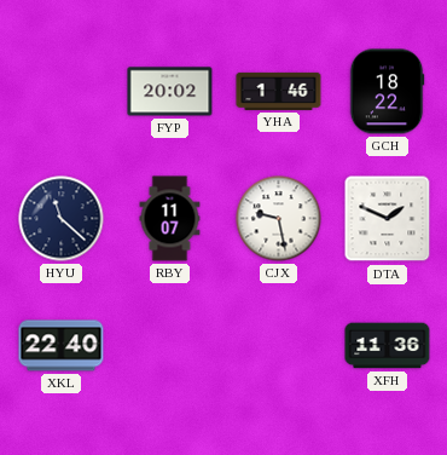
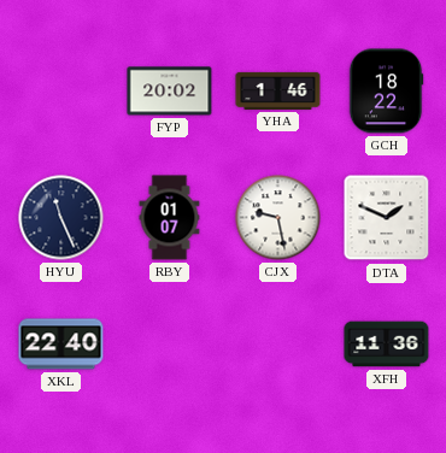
HYU: 11:22 -> 11:26 (61, 218)
RBY: 11:07 -> 01:07 (170, 218)
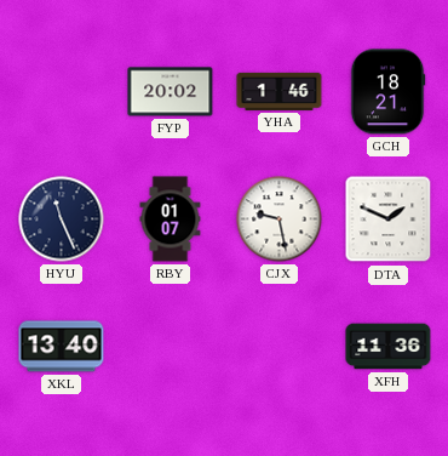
GCH: 18:22 -> 18:21 (387, 92)
XKL: 22:40 -> 13:40 (62, 347)
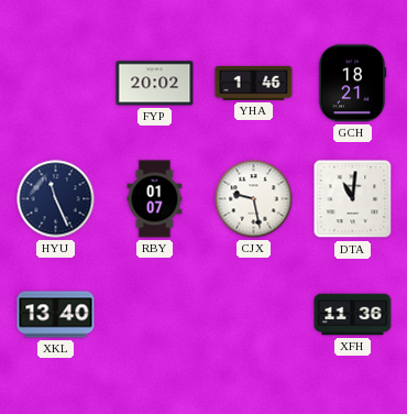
DTA: 1:49 -> 11:01 (353, 199)
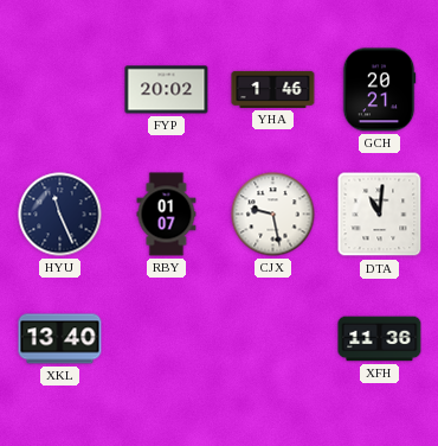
GCH: 18:21 -> 20:21 (379, 90)
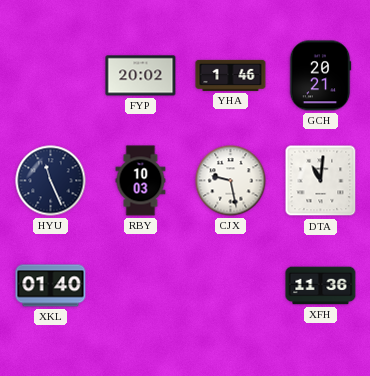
RBY: 01:07 -> 10:03 (141, 181)
XKL: 13:40 -> 01:40 (51, 286)
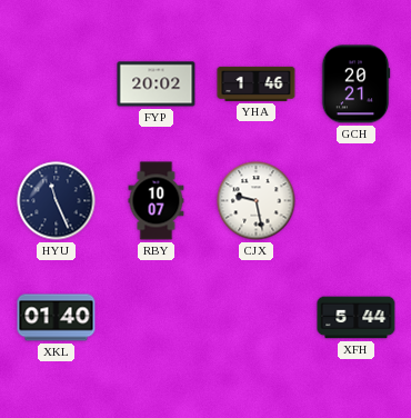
RBY: 10:03 -> 10:07 (157, 201)
DTA: 11:01 -> none (321, 181)
XFH: 11:36 -> 5:44 (357, 318)
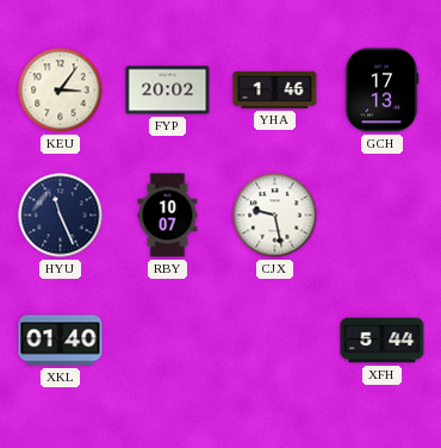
KEU: none -> 3:06 (61, 91)
GCH: 20:21 -> 17:13 (381, 91)
